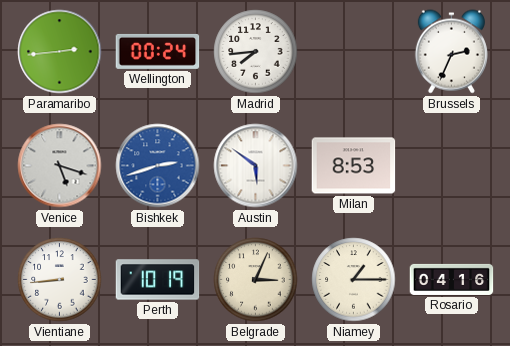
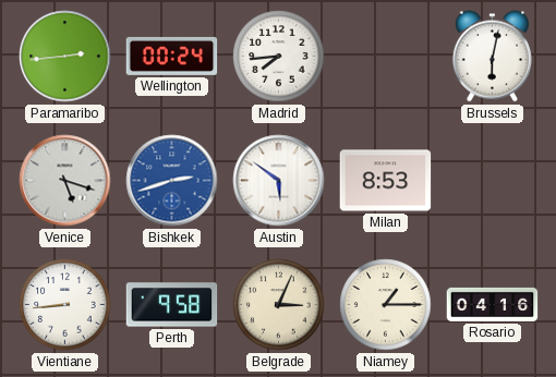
Brussels: 2:34 -> 6:02 (492, 57)
Perth: 10:19 -> 9:58 (172, 305)
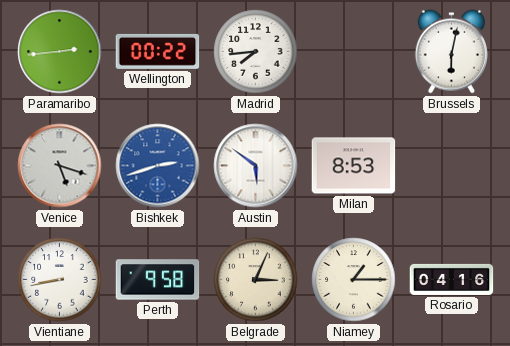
Wellington: 00:24 -> 00:22 (158, 51)
Vientiane: 8:44 -> 8:43 (60, 280)
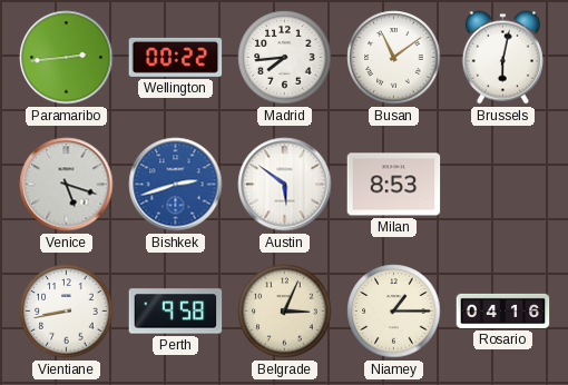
Busan: none -> 11:09 (394, 58)
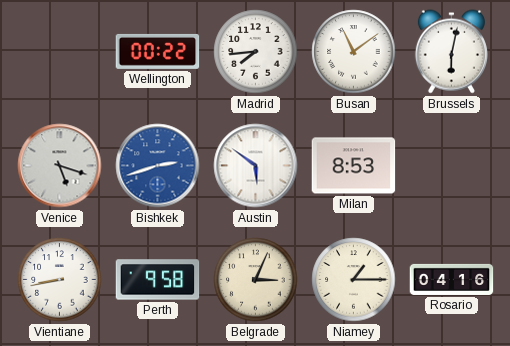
Paramaribo: 2:44 -> none (67, 58)
